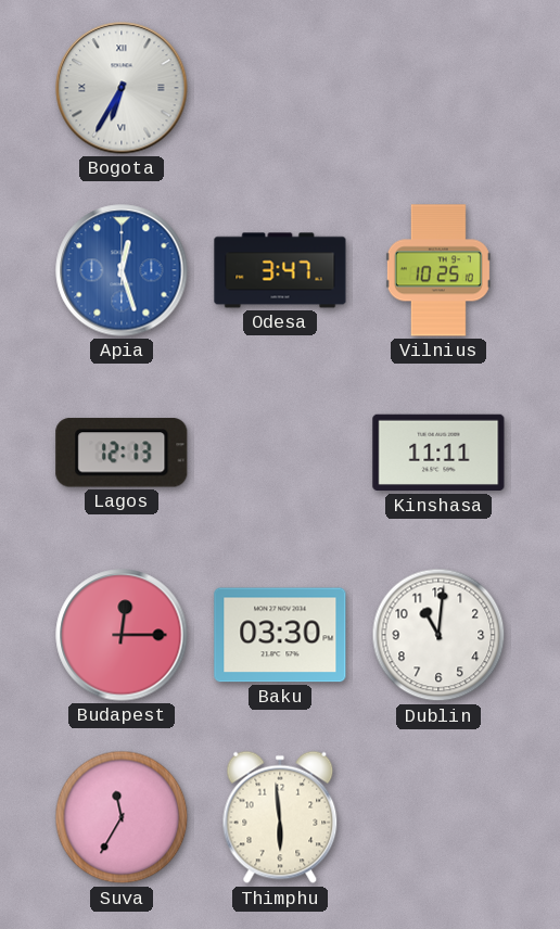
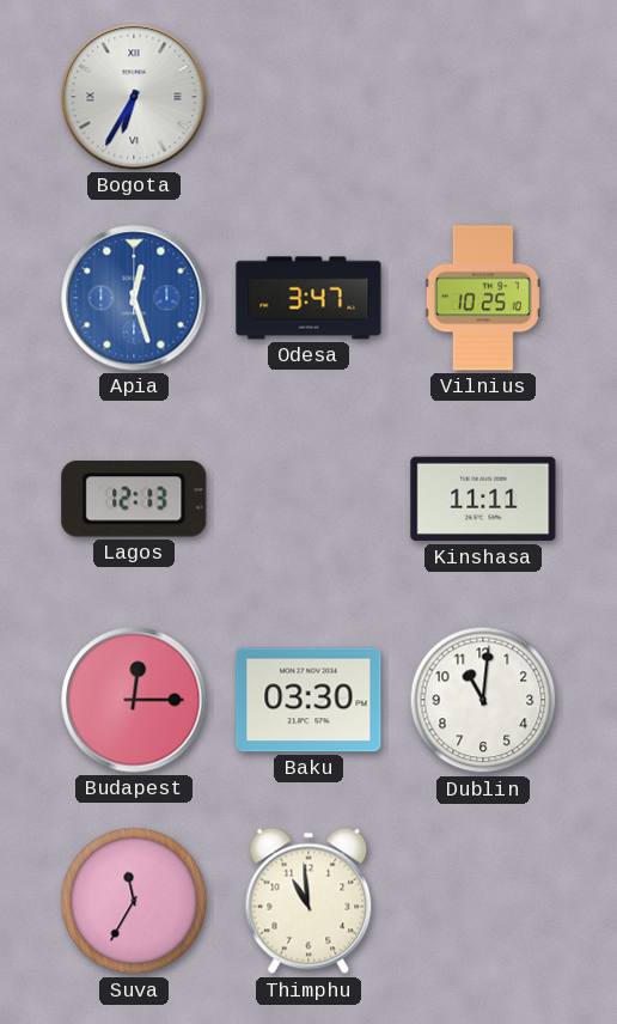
Thimphu: 5:59 -> 10:59 (308, 901)
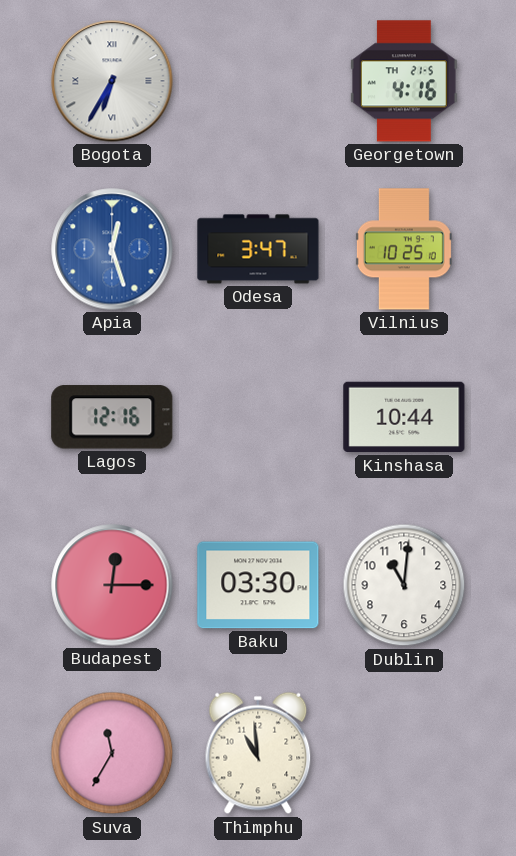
Georgetown: none -> 4:16 (404, 81)
Lagos: 12:13 -> 12:16 (112, 418)
Kinshasa: 11:11 -> 10:44 (404, 417)
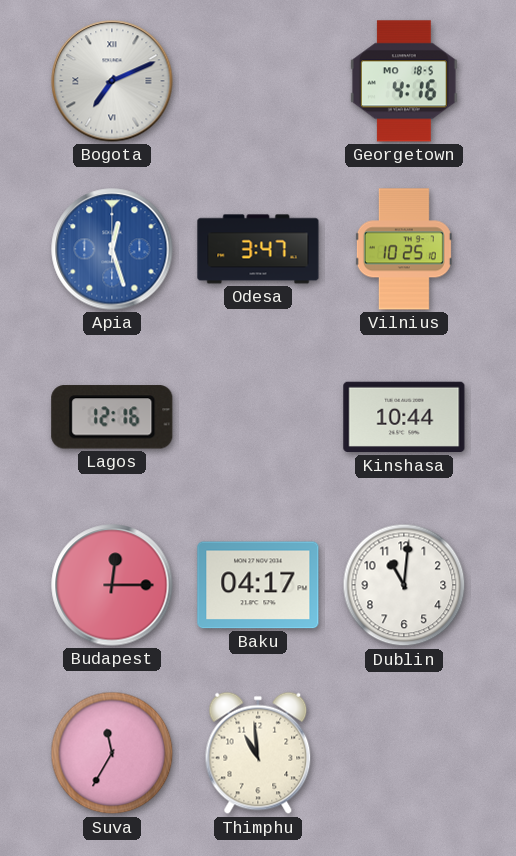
Bogota: 6:35 -> 7:11 (112, 81)
Georgetown date: TH 21-5 -> MO 18-5 (404, 81)
Baku: 03:30 -> 04:17 (258, 585)
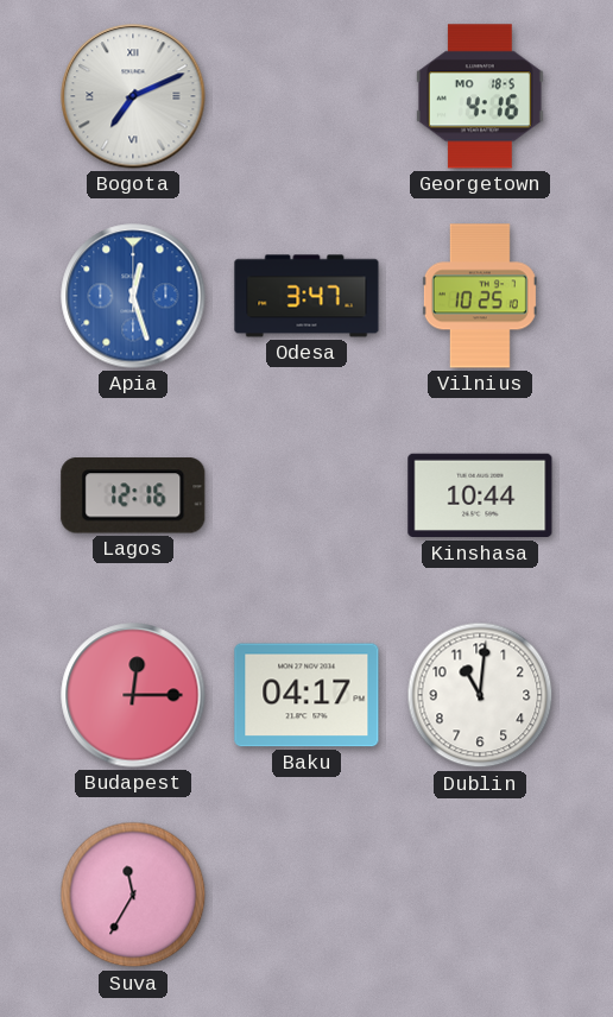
Thimphu: 10:59 -> none (258, 753)
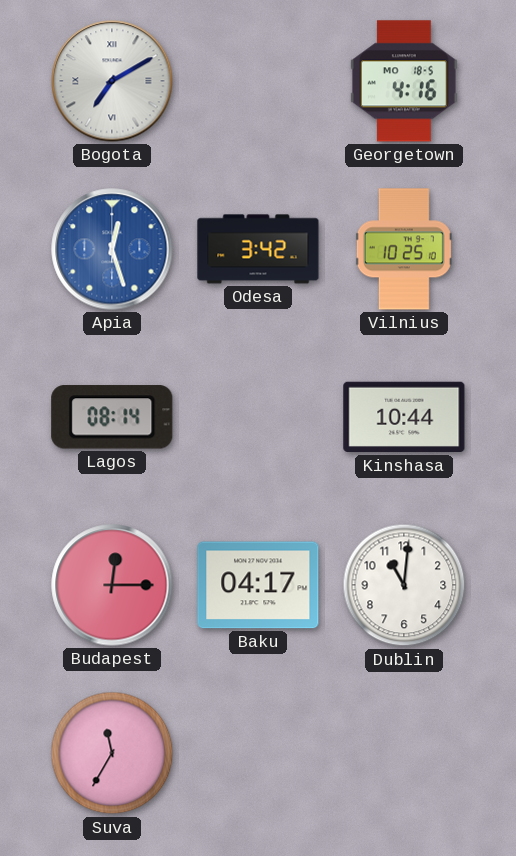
Bogota: 7:11 -> 7:10 (112, 81)
Odesa: 3:47 -> 3:42 (258, 249)
Lagos: 12:16 -> 08:14 (112, 418)
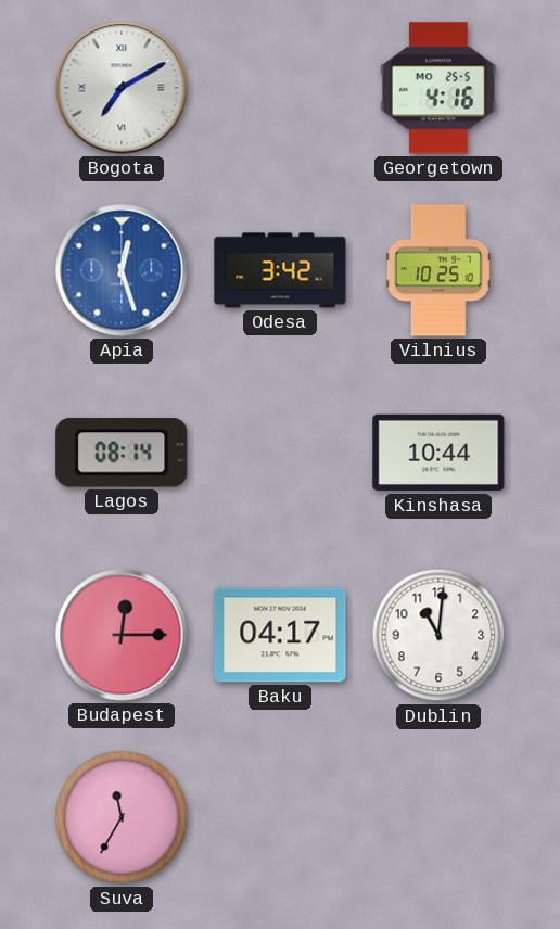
Georgetown date: MO 18-5 -> MO 25-5 (438, 88)
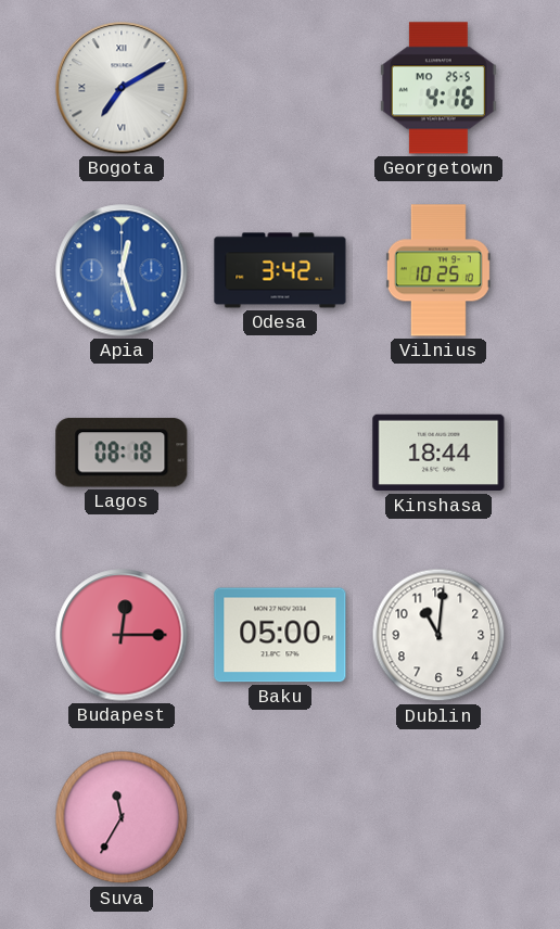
Lagos: 08:14 -> 08:18 (122, 454)
Kinshasa: 10:44 -> 18:44 (438, 453)
Baku: 04:17 -> 05:00 (280, 635)
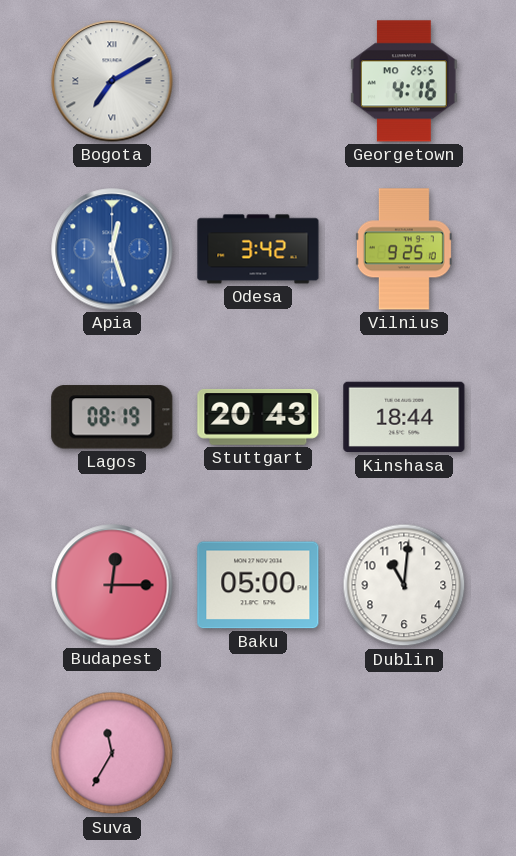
Vilnius: 10:25 -> 9:25 (404, 249)
Lagos: 08:18 -> 08:19 (112, 418)
Stuttgart: none -> 20:43 (258, 417)
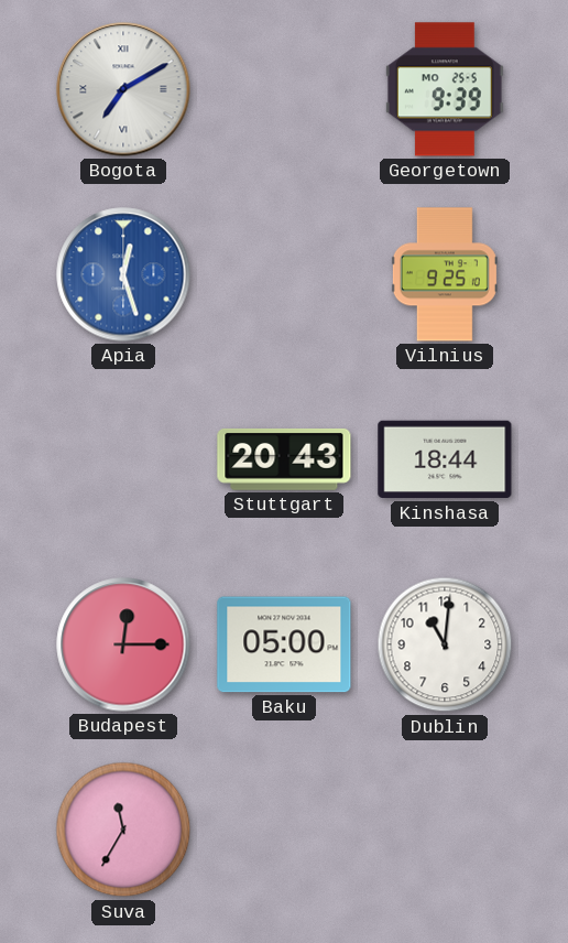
Georgetown: 4:16 -> 9:39 (445, 89)
Odesa: 3:42 -> none (258, 249)
Lagos: 08:19 -> none (112, 418)
